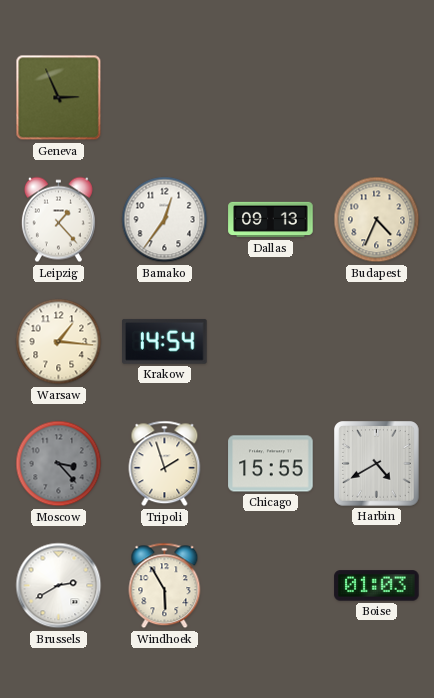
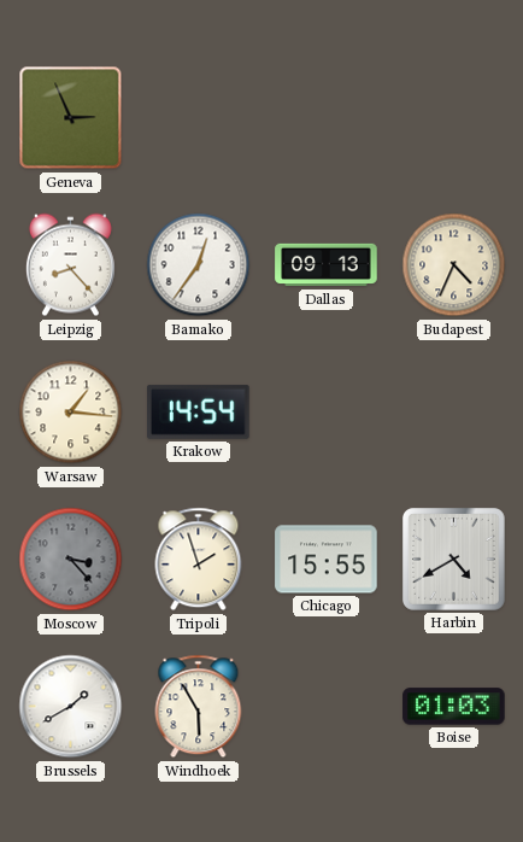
Leipzig: 1:23 -> 8:23 (70, 265)
Brussels: 2:40 -> 1:40 (71, 707)
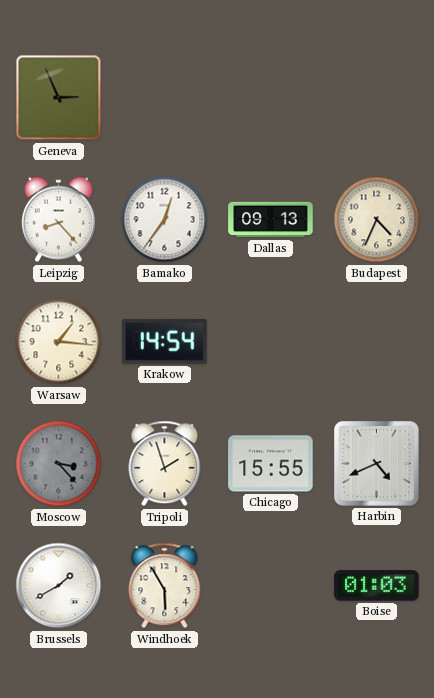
Harbin: 4:40 -> 4:41 (377, 464)
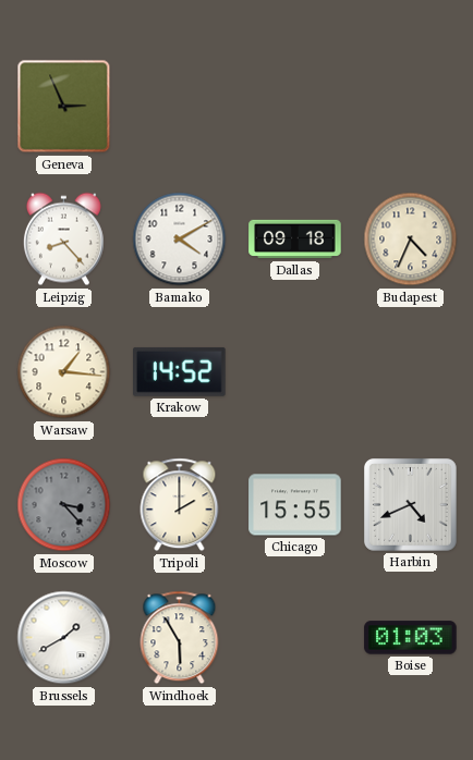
Bamako: 12:36 -> 4:10 (180, 240)
Dallas: 09:13 -> 09:18 (295, 240)
Krakow: 14:54 -> 14:52 (180, 371)
Tripoli: 1:57 -> 2:00 (180, 505)
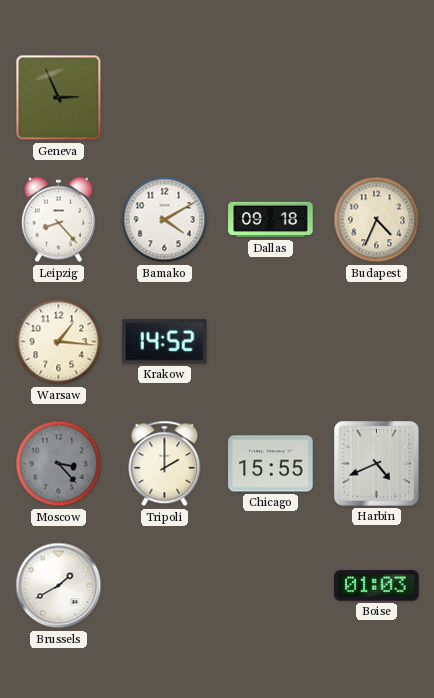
Windhoek: 5:55 -> none (180, 638)
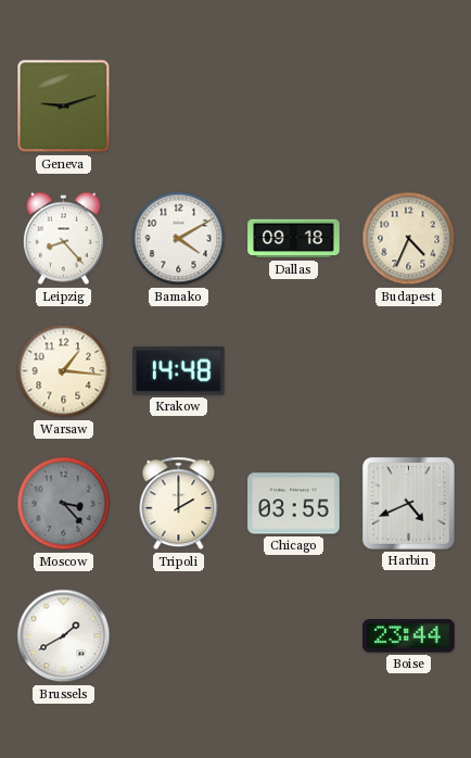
Geneva: 2:56 -> 9:12 (64, 106)
Krakow: 14:52 -> 14:48 (179, 370)
Chicago: 15:55 -> 03:55 (294, 504)
Boise: 01:03 -> 23:44 (409, 636)
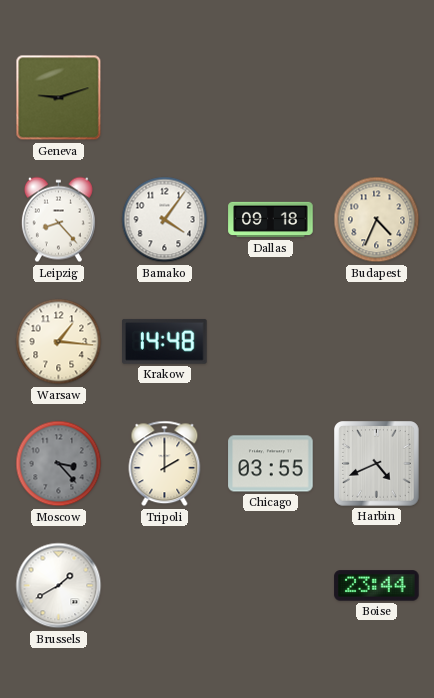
Bamako: 4:10 -> 4:06 (165, 220)
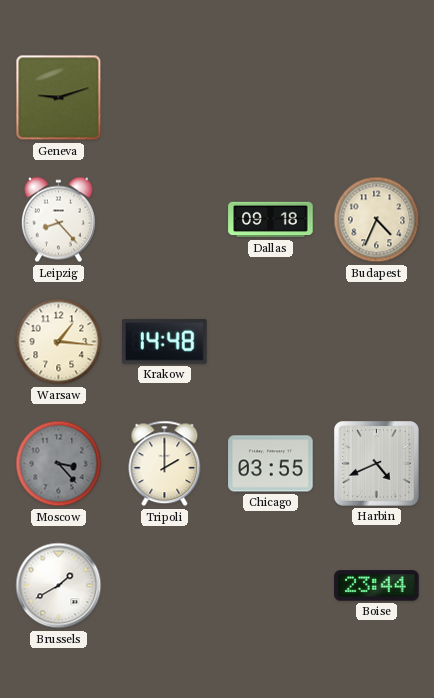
Bamako: 4:06 -> none (165, 220)
